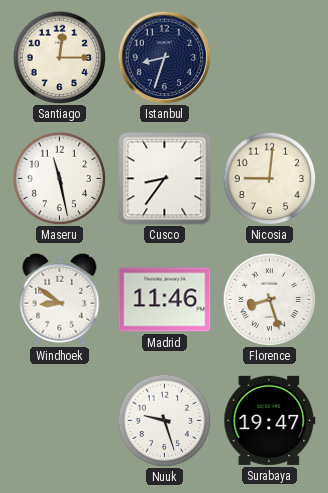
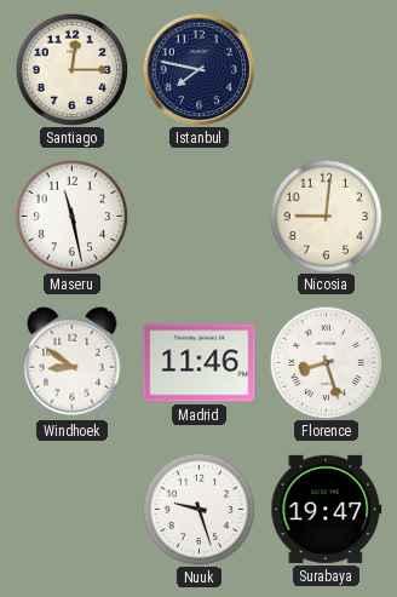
Istanbul: 8:33 -> 7:47 (198, 69)
Cusco: 8:36 -> none (165, 179)
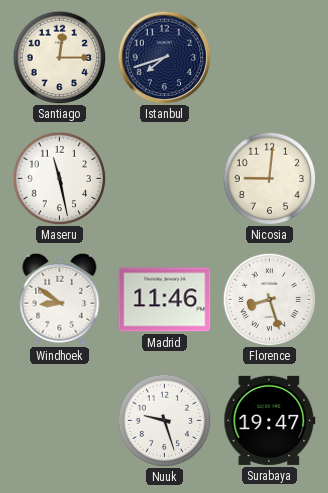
Istanbul: 7:47 -> 7:42 (164, 57)
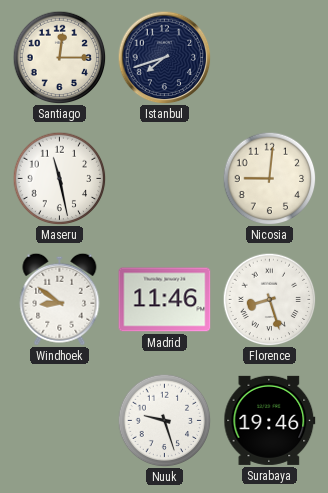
Surabaya: 19:47 -> 19:46 (270, 420)
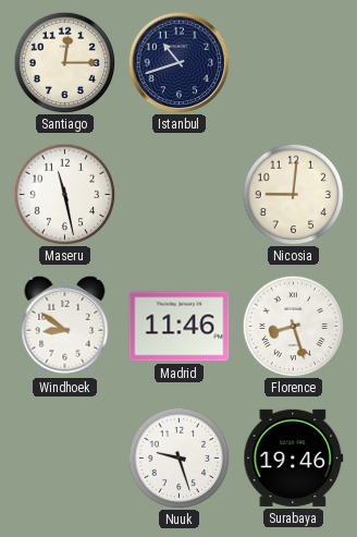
Istanbul: 7:42 -> 10:42 (178, 62)
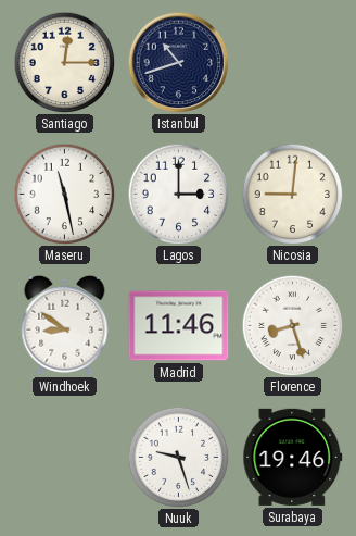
Lagos: none -> 3:00 (178, 194)
